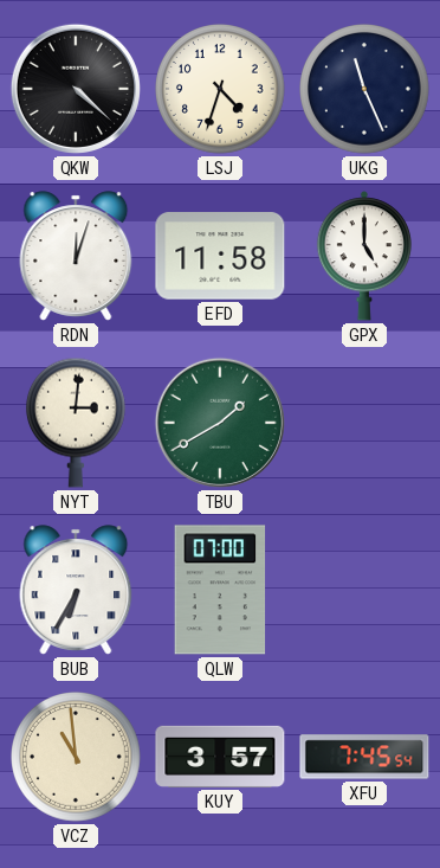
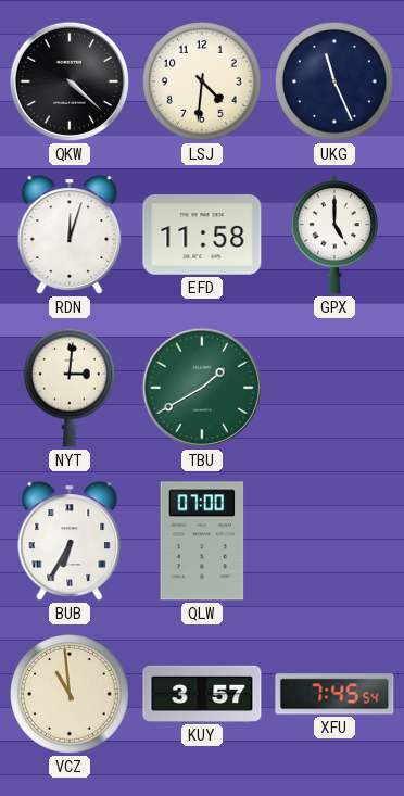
LSJ: 4:33 -> 4:31 (203, 83)
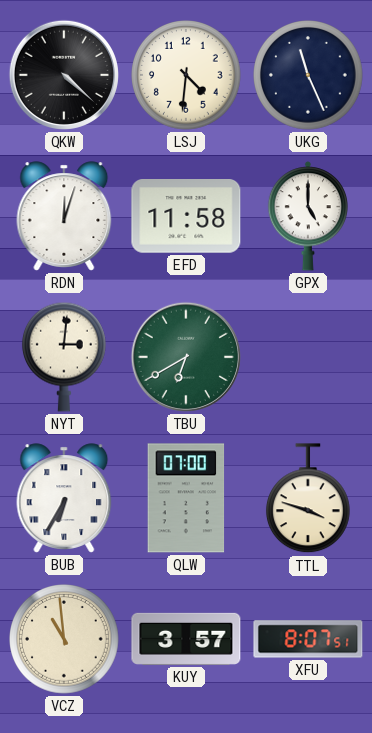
TBU: 1:40 -> 6:40 (186, 357)
TTL: none -> 3:48 (308, 499)
XFU: 7:45 -> 8:07 (308, 639)
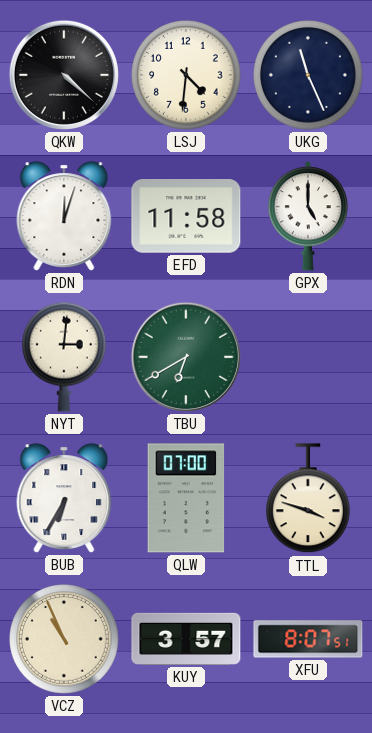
VCZ: 10:59 -> 10:56 (65, 640)
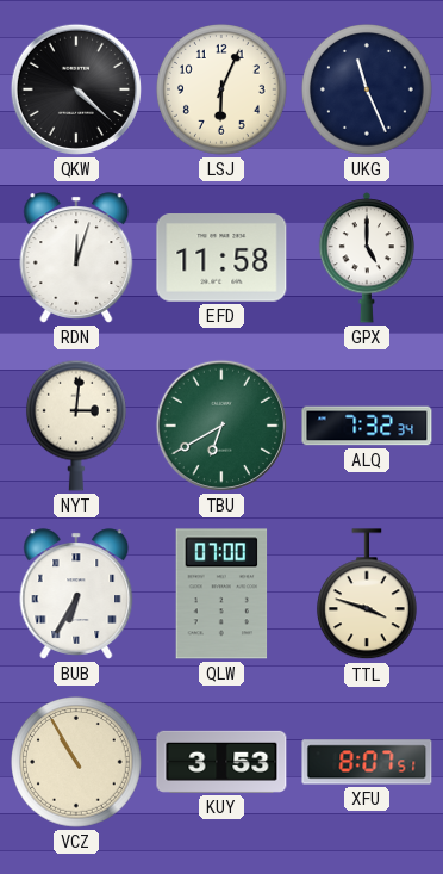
LSJ: 4:31 -> 6:04 (223, 91)
ALQ: none -> 7:32 (367, 426)
VCZ: 10:56 -> 10:55 (77, 763)
KUY: 3:57 -> 3:53 (221, 762)
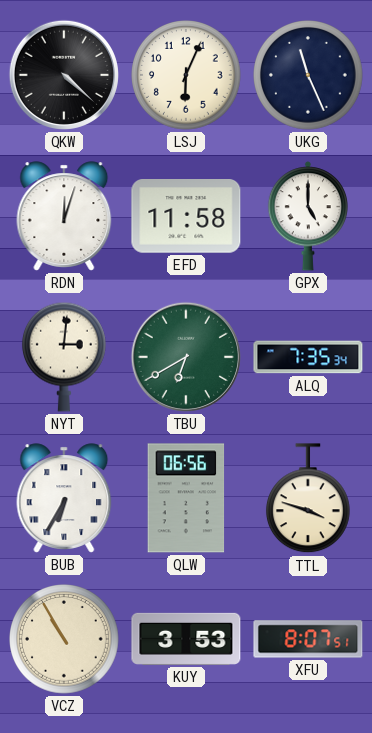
ALQ: 7:32 -> 7:35 (308, 357)
QLW: 07:00 -> 06:56 (186, 498)
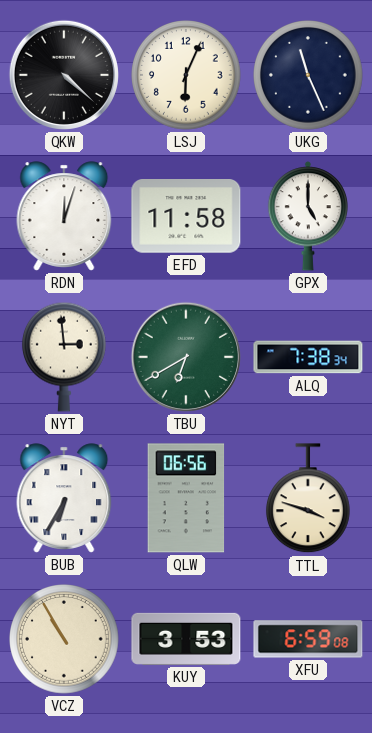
NYT: 3:01 -> 2:59 (64, 357)
ALQ: 7:35 -> 7:38 (308, 357)
XFU: 8:07 -> 6:59 (308, 639)
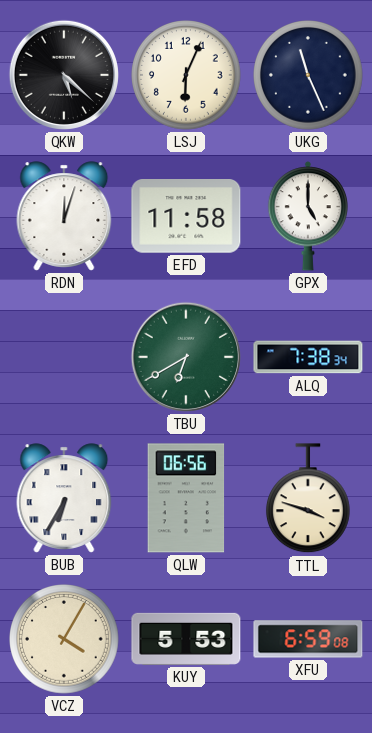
QKW: 4:22 -> 5:22 (64, 75)
NYT: 2:59 -> none (64, 357)
VCZ: 10:55 -> 4:05 (65, 640)
KUY: 3:53 -> 5:53 (186, 639)
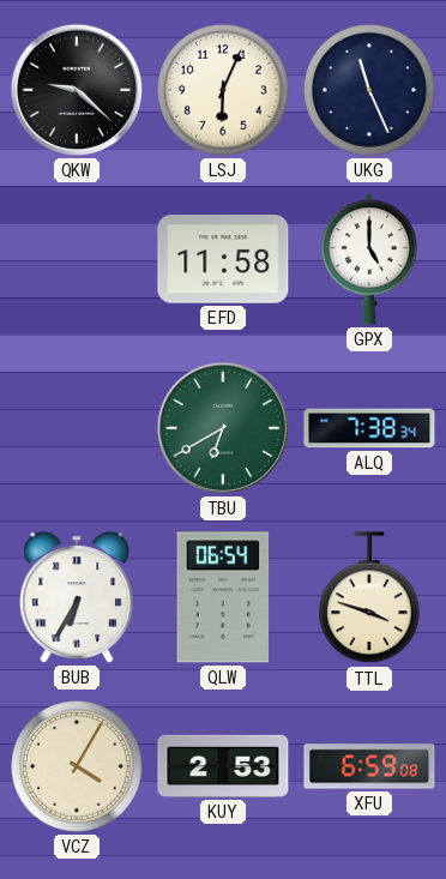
QKW: 5:22 -> 9:22 (77, 90)
RDN: 12:03 -> none (64, 216)
QLW: 06:56 -> 06:54 (223, 597)
KUY: 5:53 -> 2:53 (223, 766)
